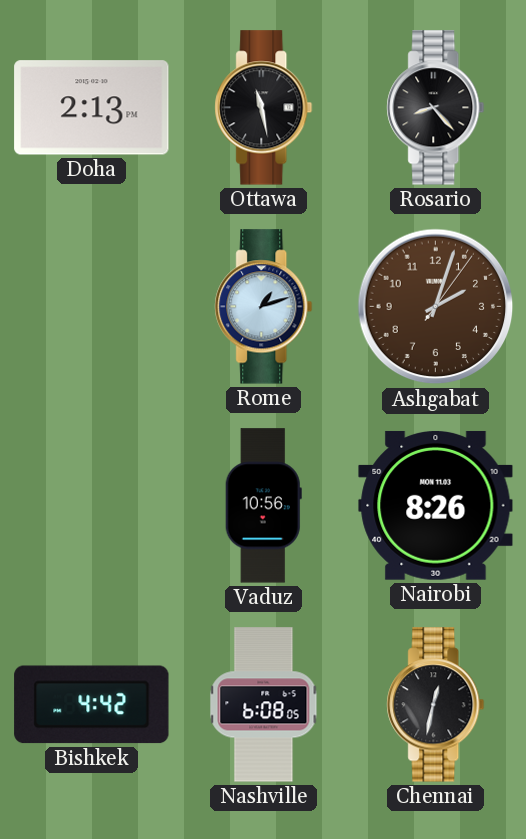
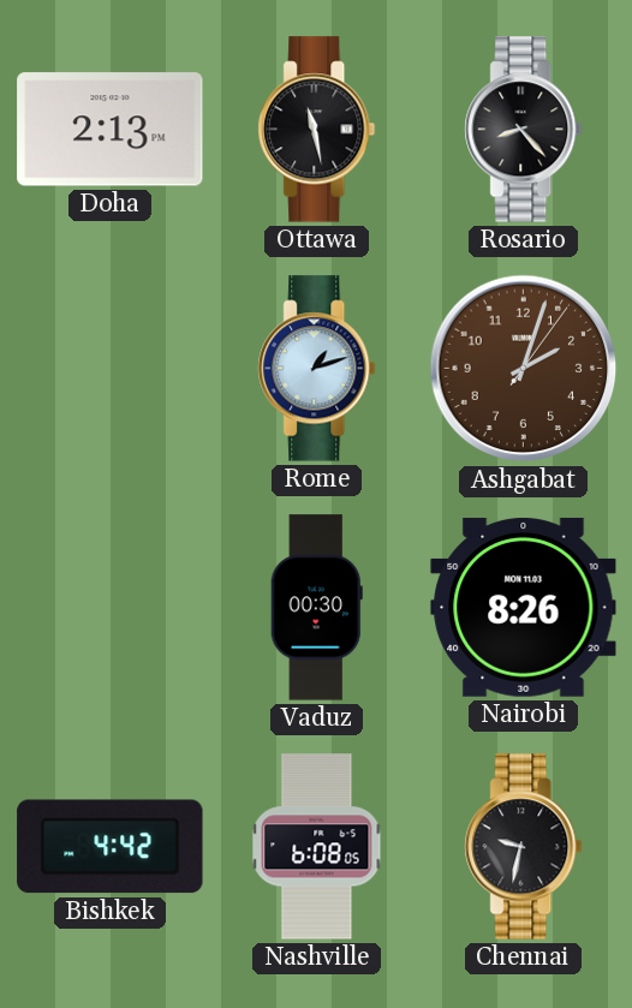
Vaduz: 10:56 -> 00:30 (316, 608)
Chennai: 12:32 -> 9:32 (524, 847)
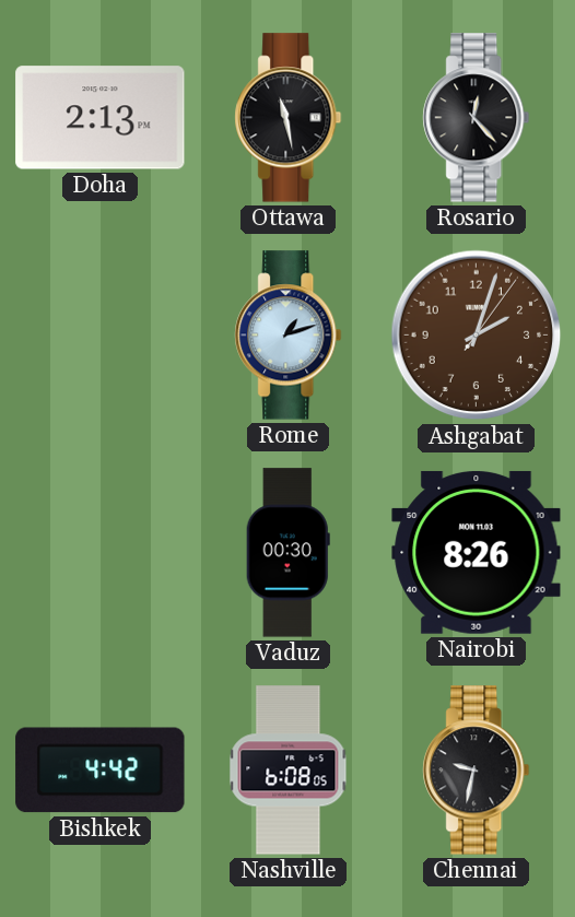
Rosario: 8:23 -> 12:23 (477, 118)
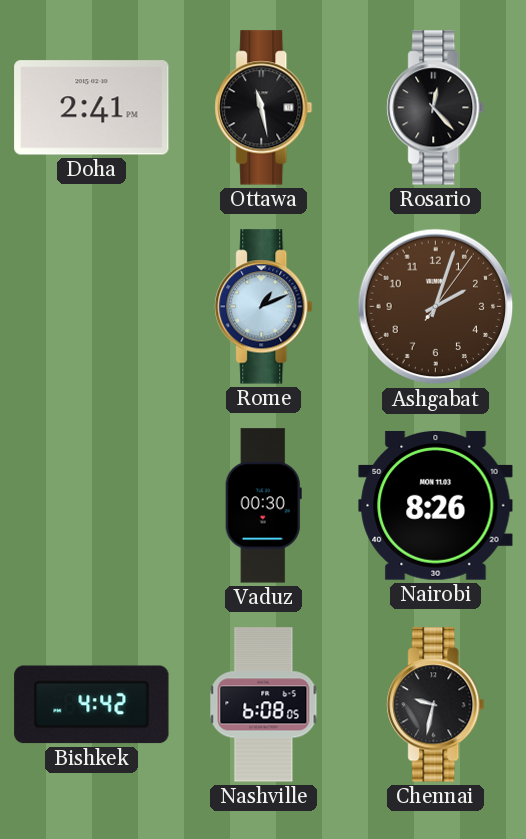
Doha: 2:13 -> 2:41 (92, 108)
Rome: 1:12 -> 1:11 (264, 307)
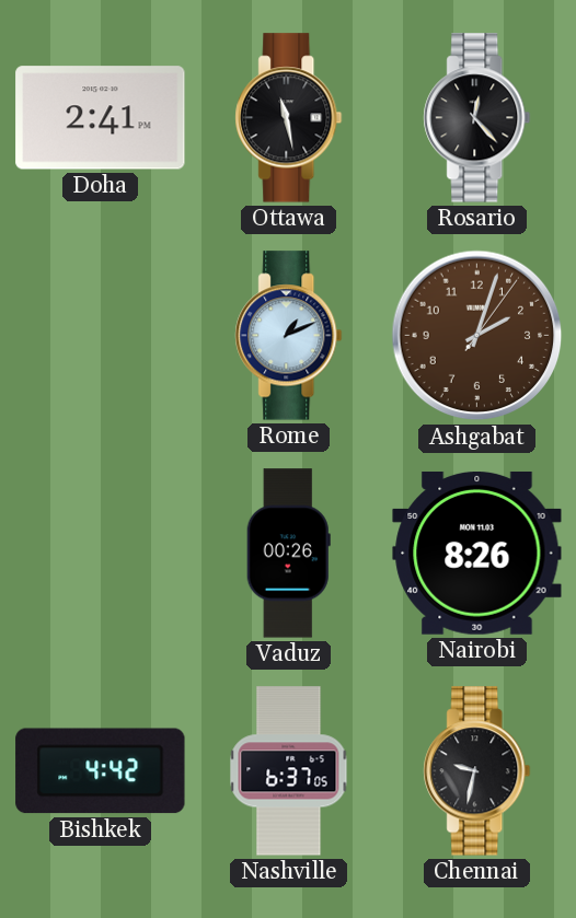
Vaduz: 00:30 -> 00:26 (288, 554)
Nashville: 6:08 -> 6:37 (289, 771)
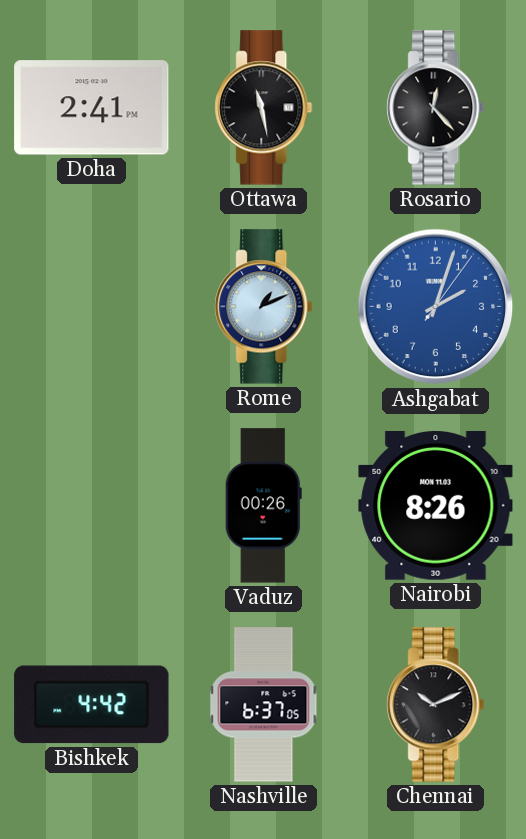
Ashgabat dial: brown -> blue (436, 307)
Chennai: 9:32 -> 10:11 (436, 705)
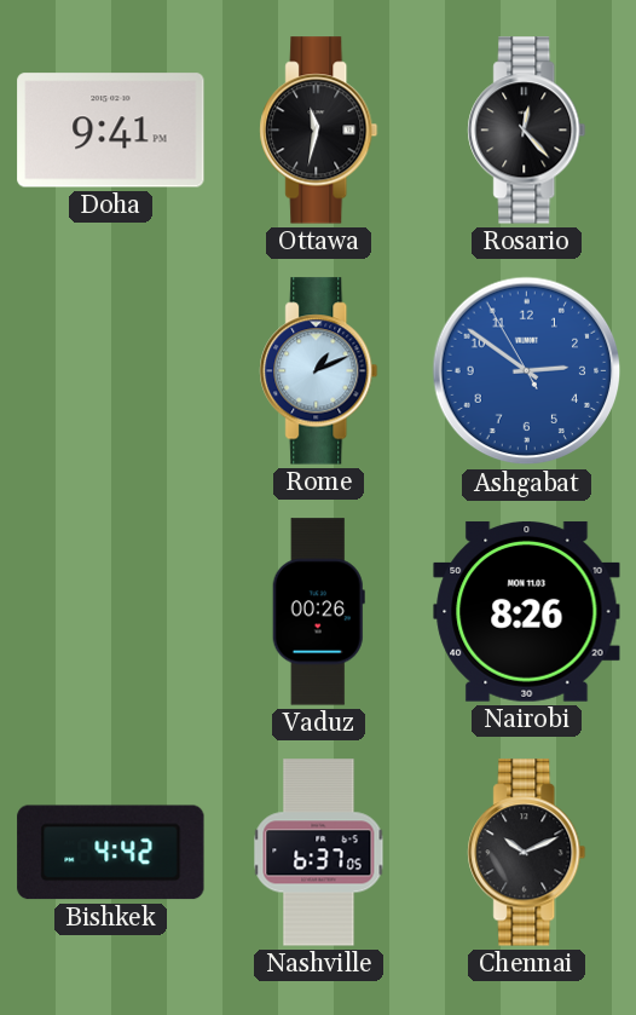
Doha: 2:41 -> 9:41 (111, 131)
Ottawa: 11:28 -> 11:32 (319, 131)
Ashgabat: 2:03 -> 2:50 (527, 371)
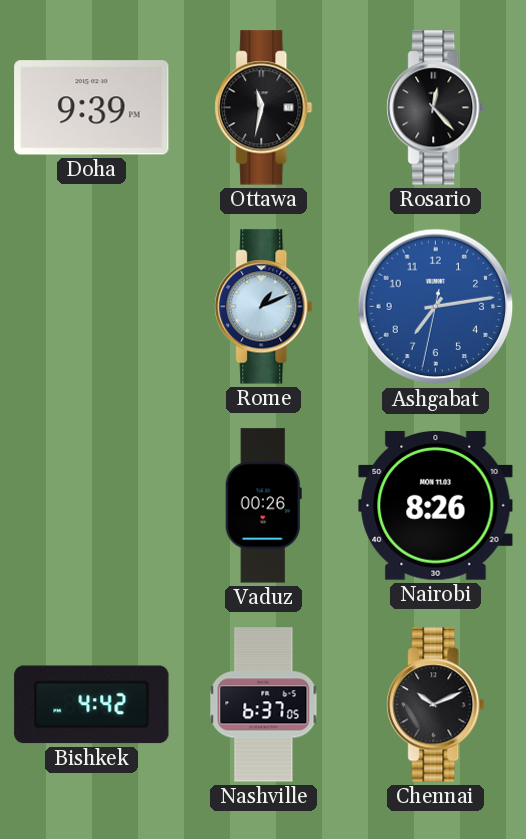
Doha: 9:41 -> 9:39 (92, 108)
Ashgabat: 2:50 -> 7:13 (436, 307)
